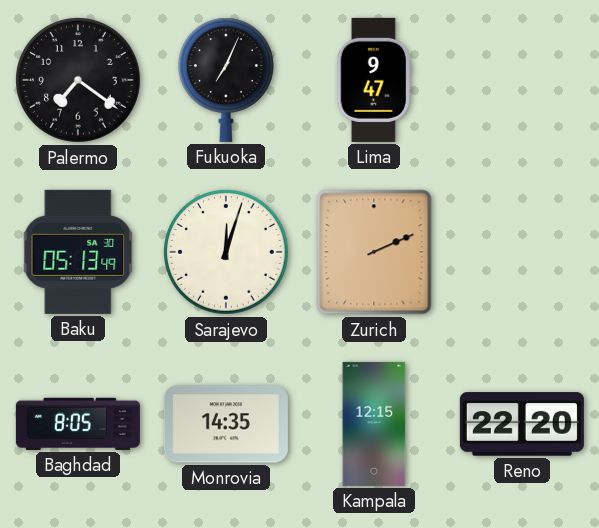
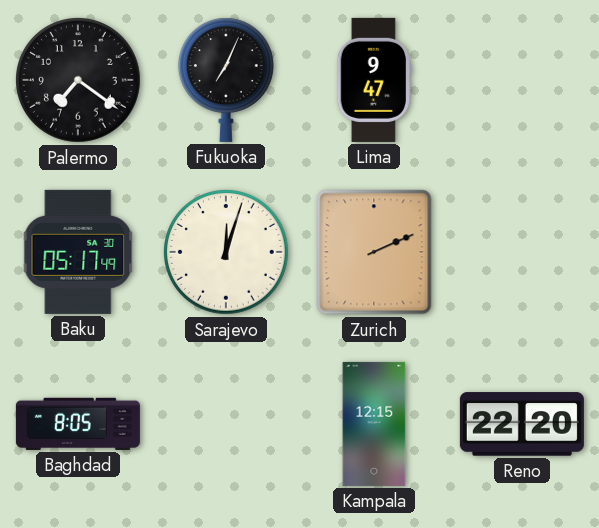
Baku: 05:13 -> 05:17 (78, 252)
Monrovia: 14:35 -> none (226, 424)
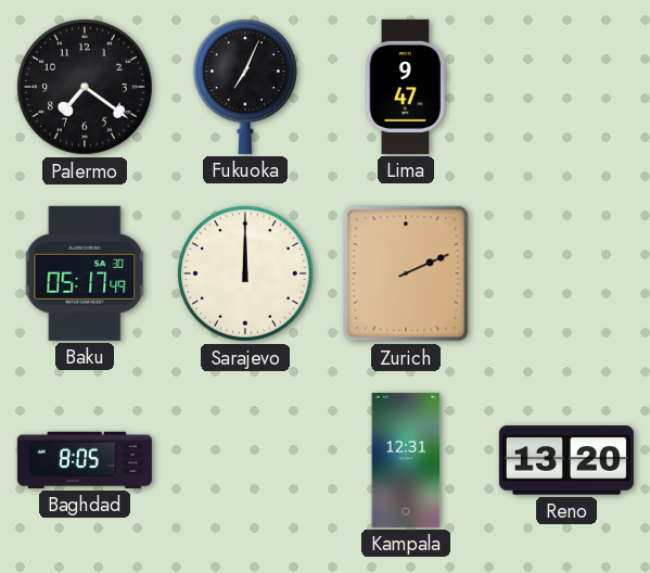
Sarajevo: 12:03 -> 12:00 (246, 275)
Kampala: 12:15 -> 12:31 (406, 460)
Reno: 22:20 -> 13:20 (566, 460)
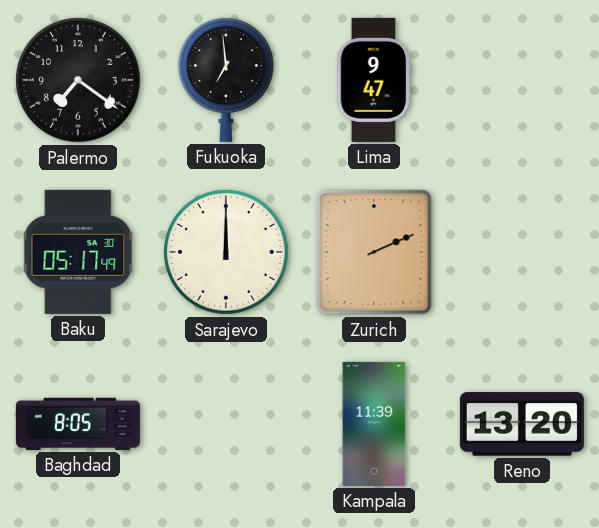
Fukuoka: 7:04 -> 6:59 (226, 80)
Kampala: 12:31 -> 11:39 (374, 424)
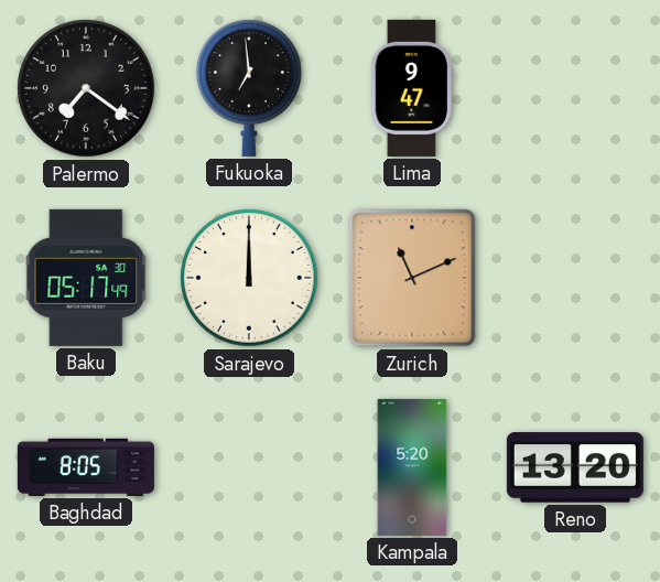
Zurich: 2:11 -> 11:11 (412, 278)
Kampala: 11:39 -> 5:20 (412, 467)
